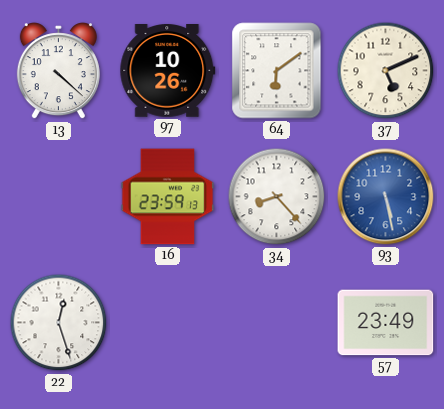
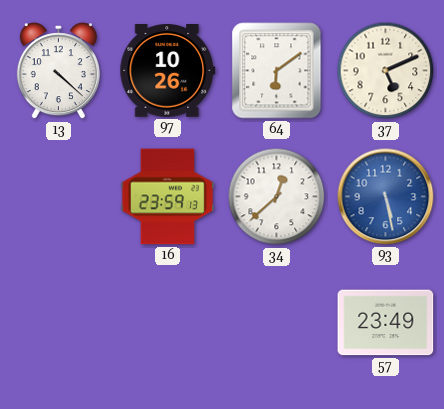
34: 8:23 -> 12:38 (277, 197)
22: 12:27 -> none (59, 323)
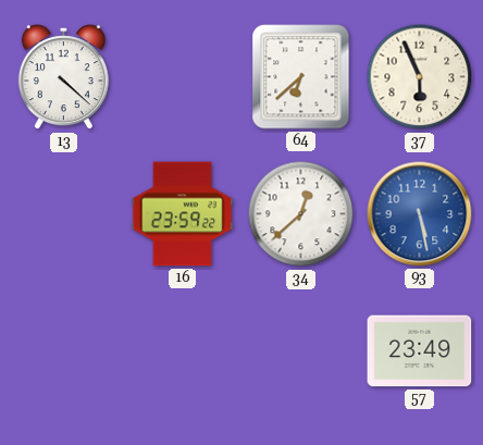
97: 10:26 -> none (168, 71)
64: 6:09 -> 6:38 (301, 77)
37: 5:11 -> 5:56 (420, 77)
16: 23:59:13 -> 23:59:22 (183, 214)
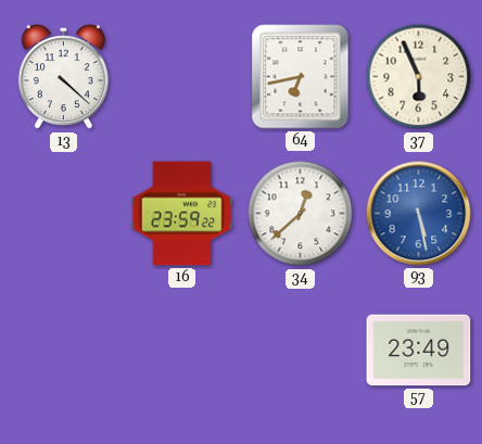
64: 6:38 -> 6:43 (301, 77)
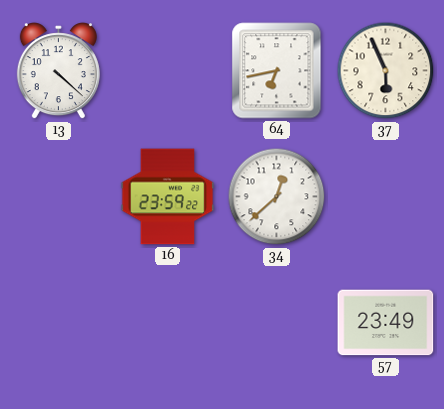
93: 5:28 -> none (419, 214)
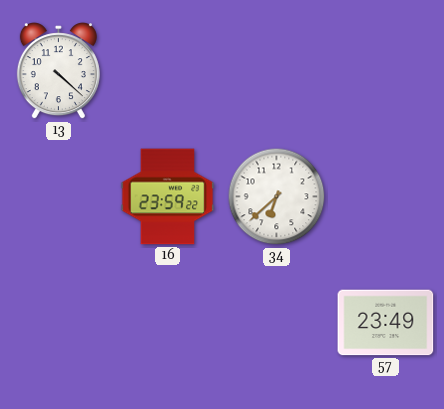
64: 6:43 -> none (277, 71)
37: 5:56 -> none (386, 71)
34: 12:38 -> 6:38 (277, 197)
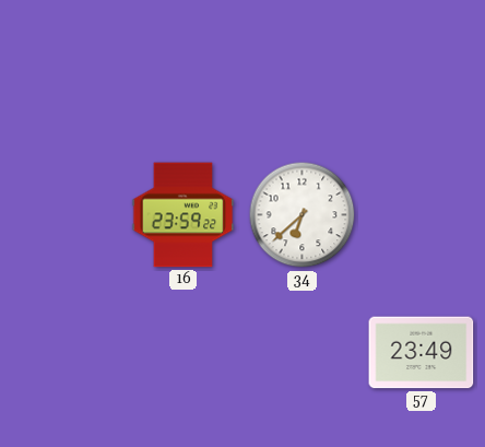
13: 4:22 -> none (58, 71)
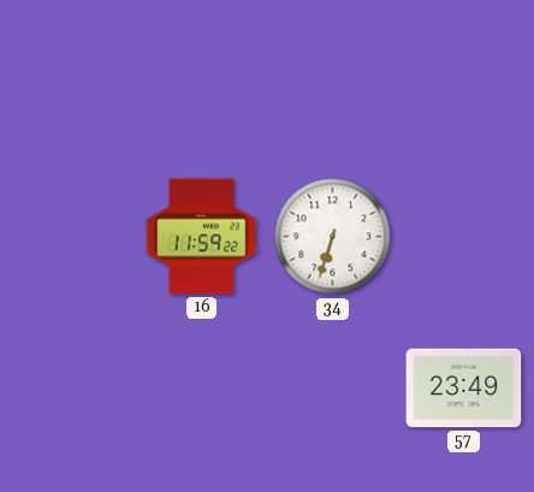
16: 23:59 -> 11:59 (202, 237)
34: 6:38 -> 6:33 (333, 237)
